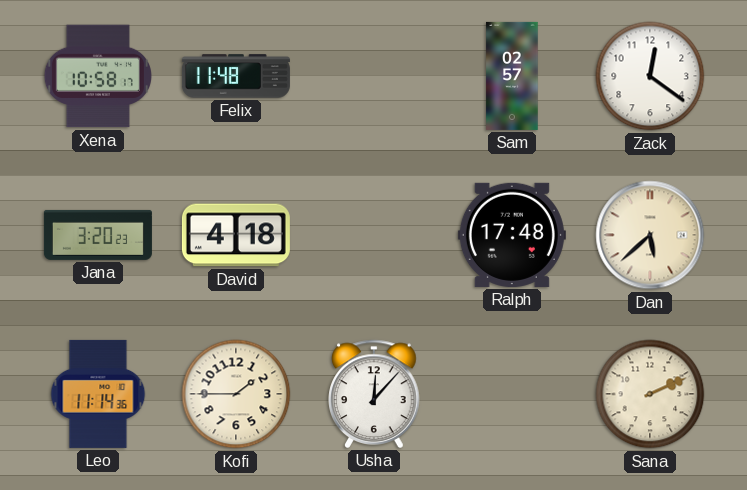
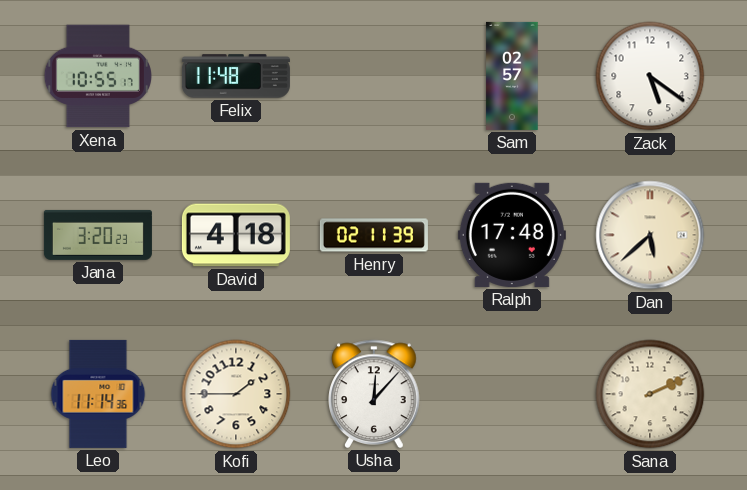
Xena: 10:58 -> 10:55 (98, 76)
Zack: 12:21 -> 5:21 (650, 76)
Henry: none -> 02:11 (374, 235)
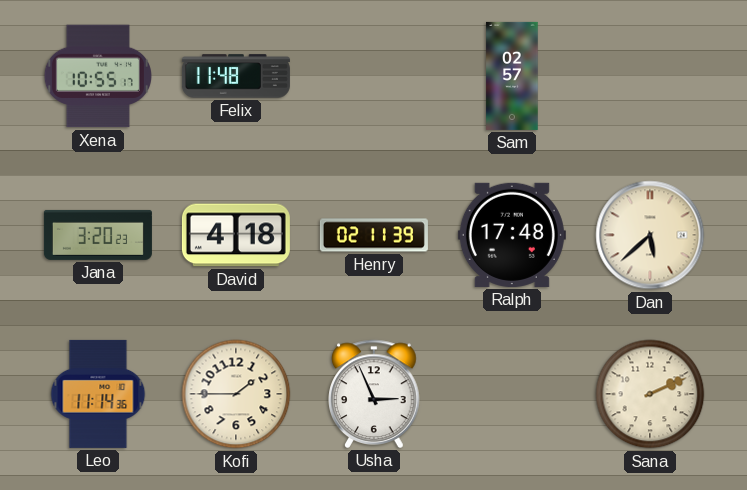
Zack: 5:21 -> none (650, 76)
Usha: 12:07 -> 2:56 (374, 394)
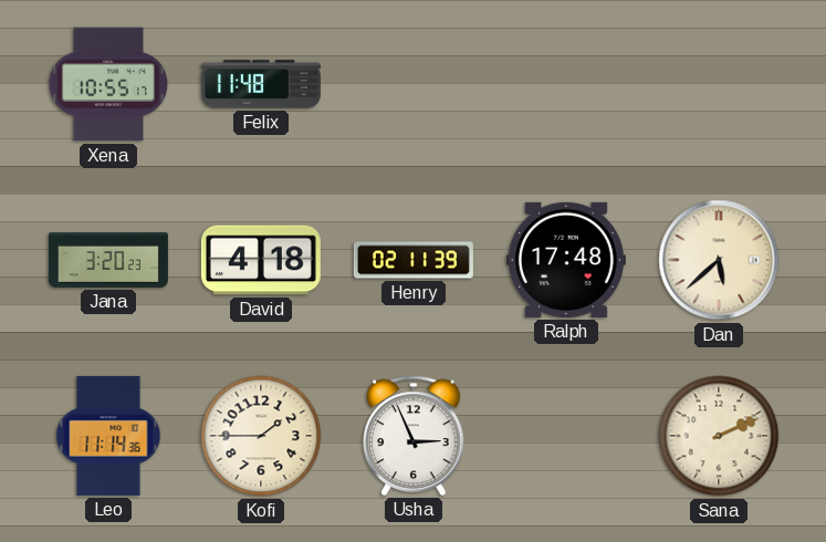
Sam: 02:57 -> none (512, 76)
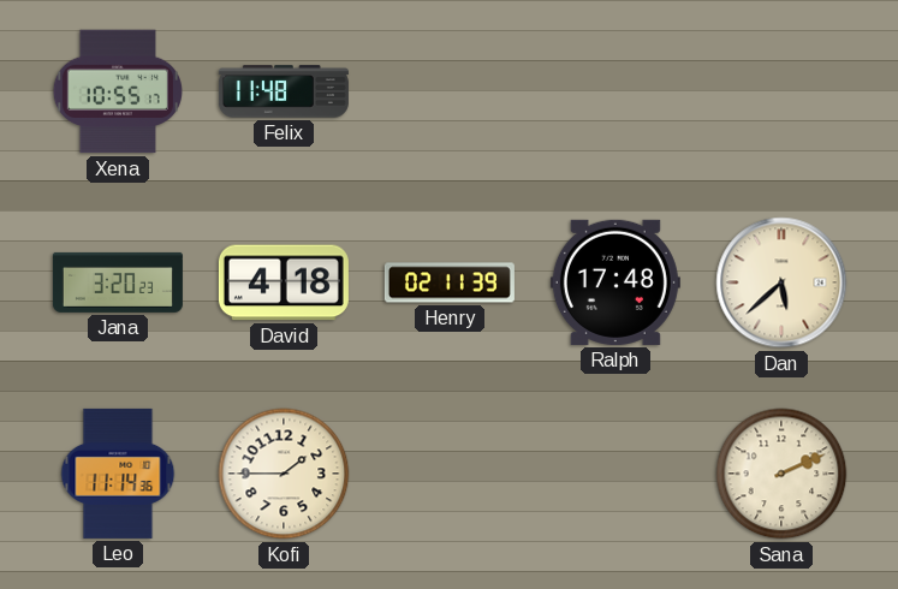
Usha: 2:56 -> none (414, 436)
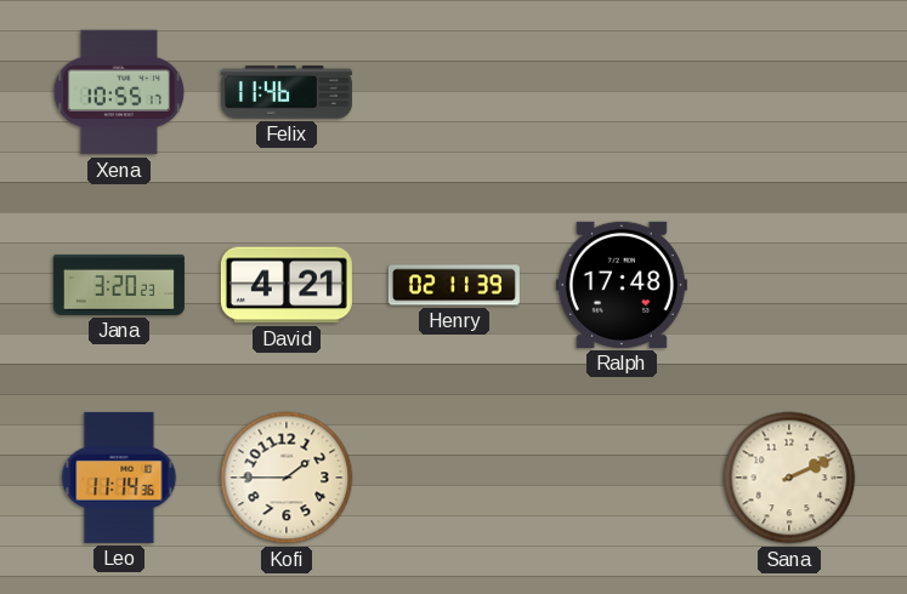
Felix: 11:48 -> 11:46 (287, 92)
David: 4:18 -> 4:21 (287, 285)
Dan: 5:38 -> none (781, 282)
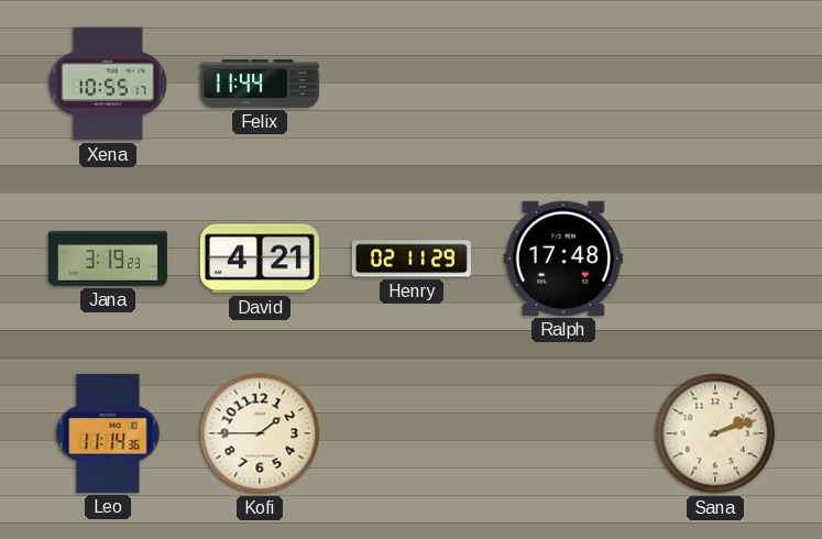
Felix: 11:46 -> 11:44 (260, 84)
Jana: 3:20 -> 3:19 (108, 258)
Henry: 02:11:39 -> 02:11:29 (412, 258)
Sana: 2:11 -> 2:12 (715, 433)
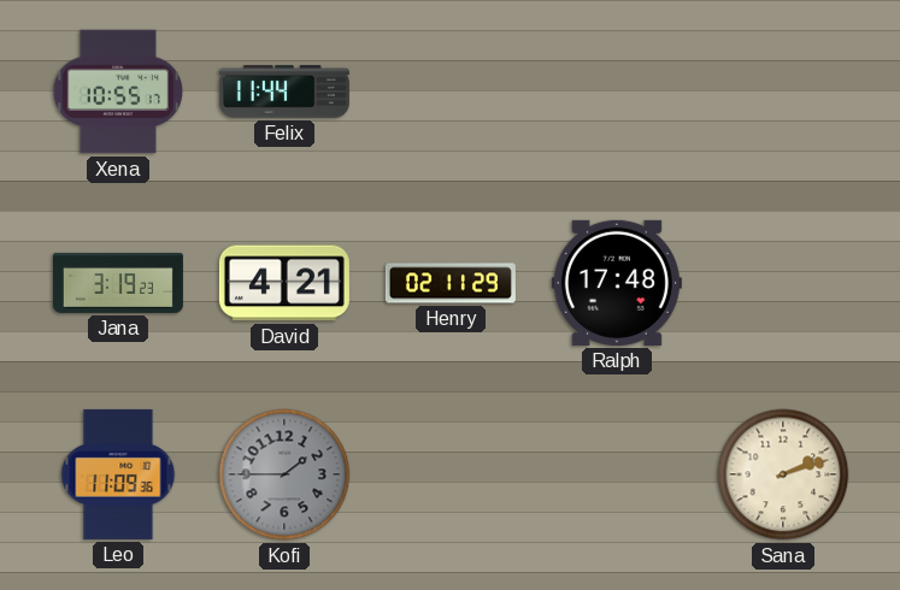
Leo: 11:14 -> 11:09 (118, 474)
Kofi dial: cream -> grey (284, 474)
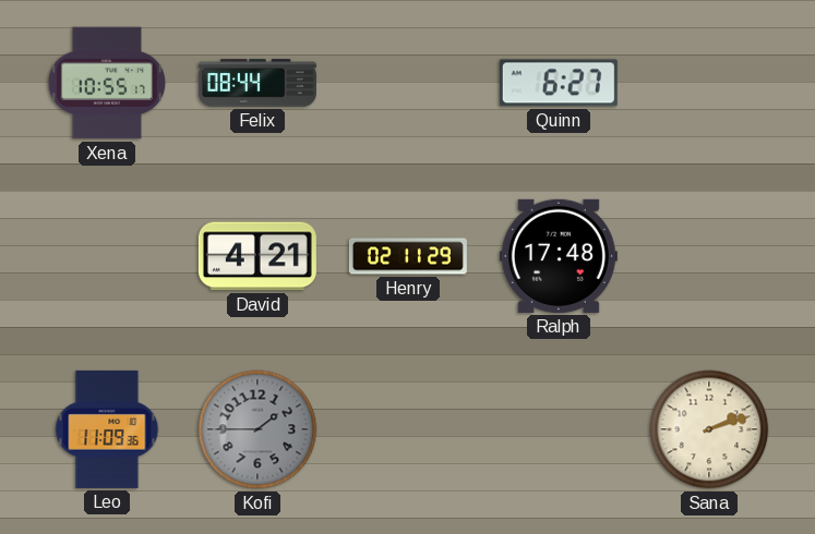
Felix: 11:44 -> 08:44 (257, 83)
Quinn: none -> 6:27 (559, 83)
Jana: 3:19 -> none (118, 283)
